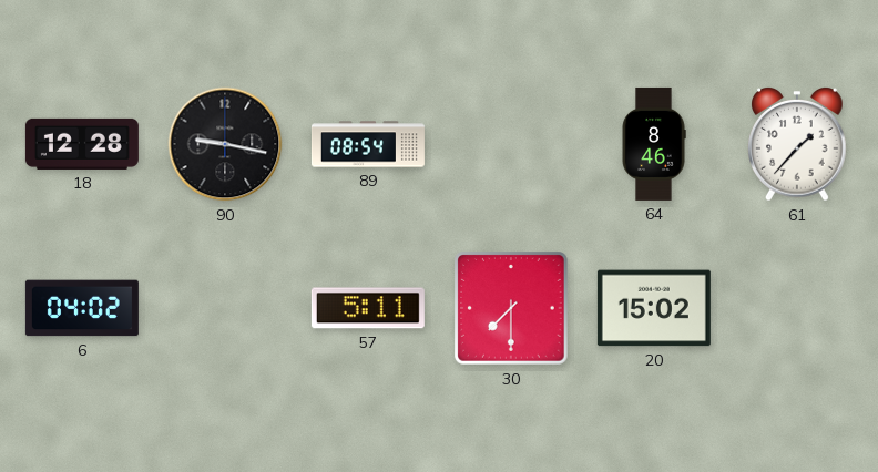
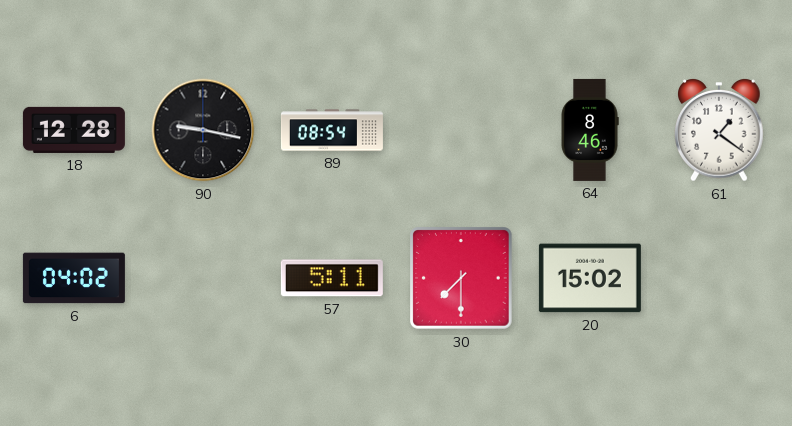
61: 1:37 -> 1:21 (719, 131)
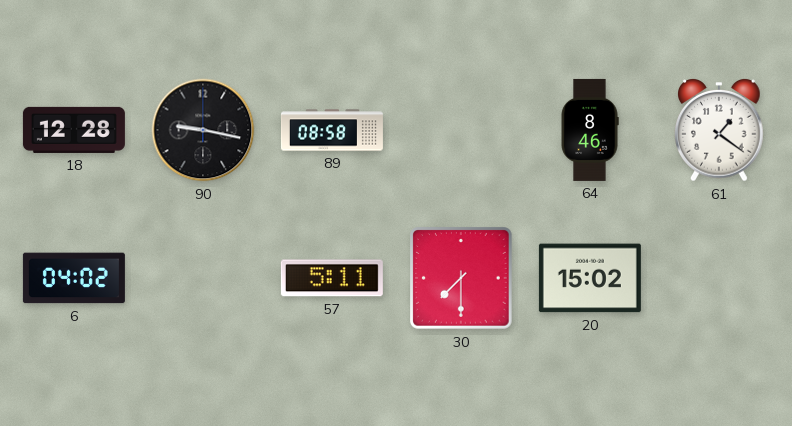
89: 08:54 -> 08:58 (332, 130)
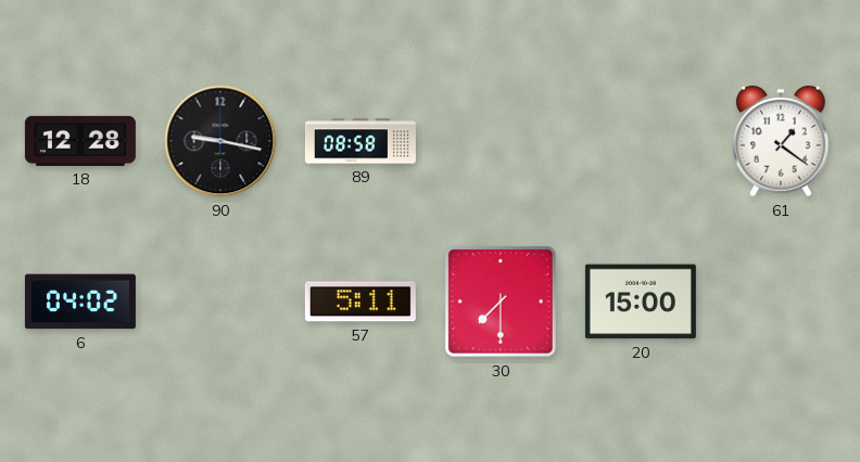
64: 8:46 -> none (590, 130)
20: 15:02 -> 15:00 (641, 301)
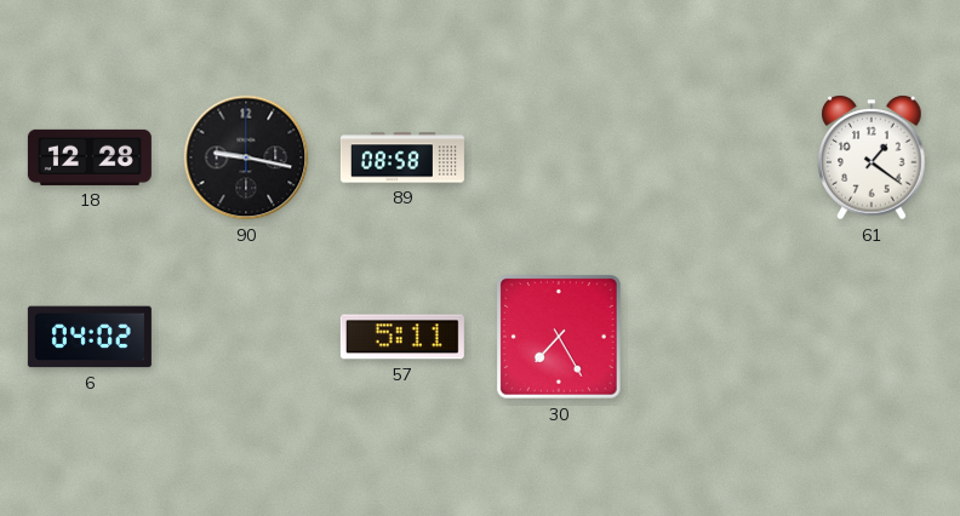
30: 7:30 -> 7:25 (559, 337)
20: 15:00 -> none (641, 301)
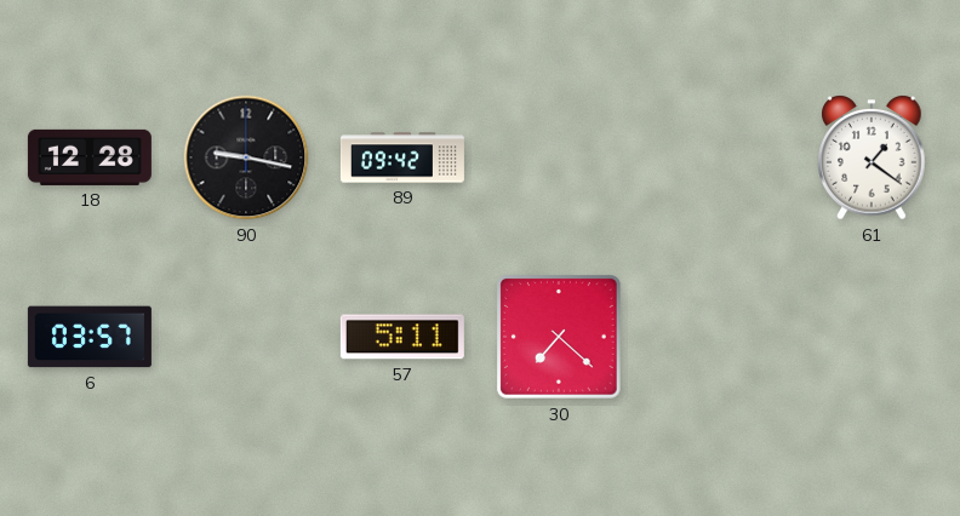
89: 08:58 -> 09:42 (402, 157)
6: 04:02 -> 03:57 (90, 337)
30: 7:25 -> 7:22 (559, 337)
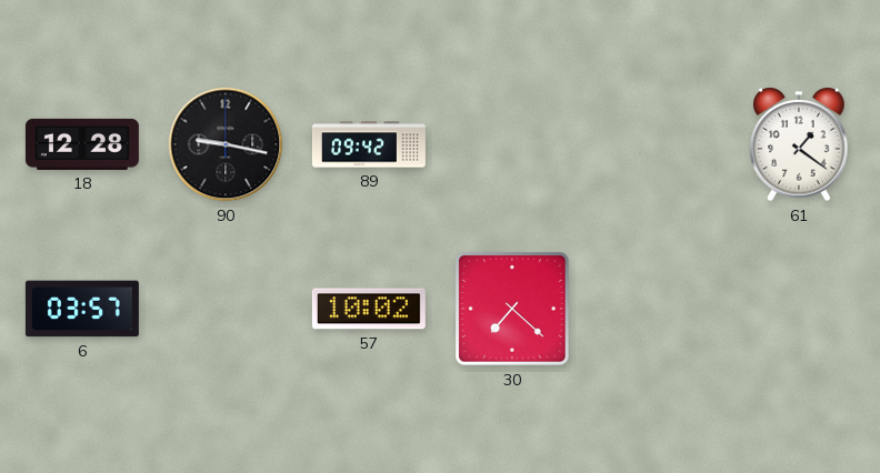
57: 5:11 -> 10:02 (369, 309)
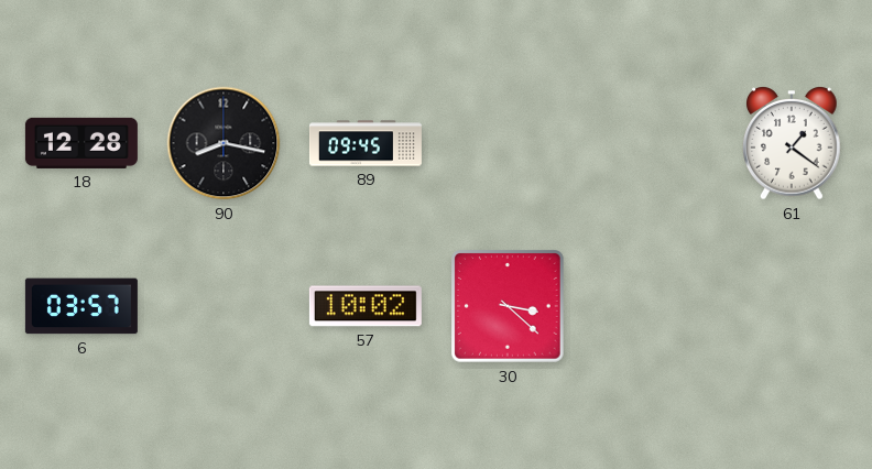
90: 9:17 -> 8:17 (224, 143)
89: 09:42 -> 09:45 (366, 143)
30: 7:22 -> 3:22 (508, 306)
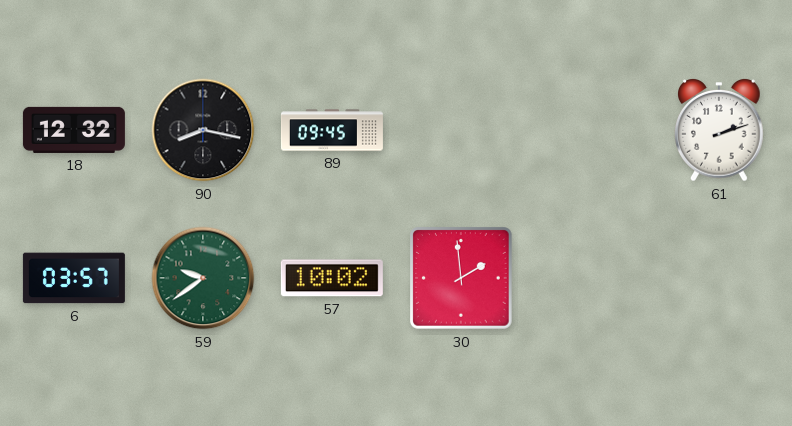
18: 12:28 -> 12:32 (74, 130)
61: 1:21 -> 2:12 (719, 131)
59: none -> 9:39 (203, 278)
30: 3:22 -> 1:59 (461, 278)
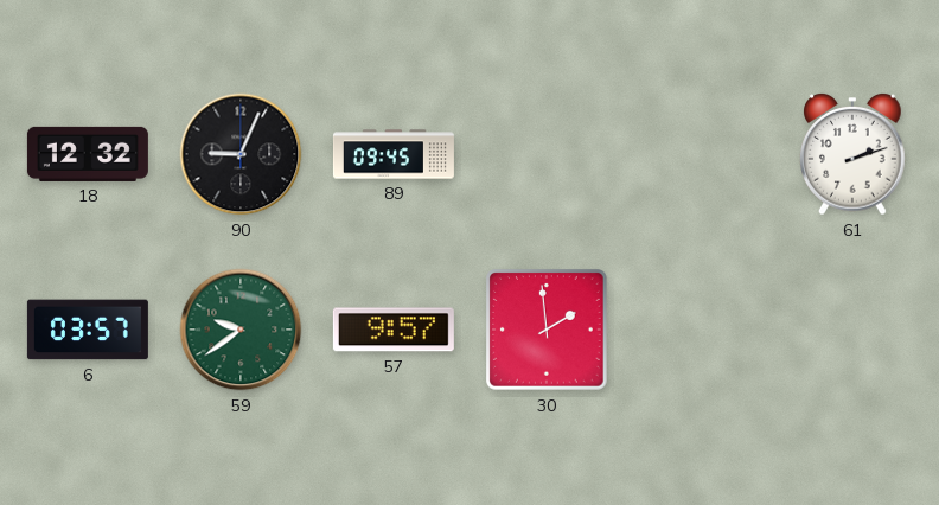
90: 8:17 -> 9:04 (241, 154)
57: 10:02 -> 9:57 (394, 330)
